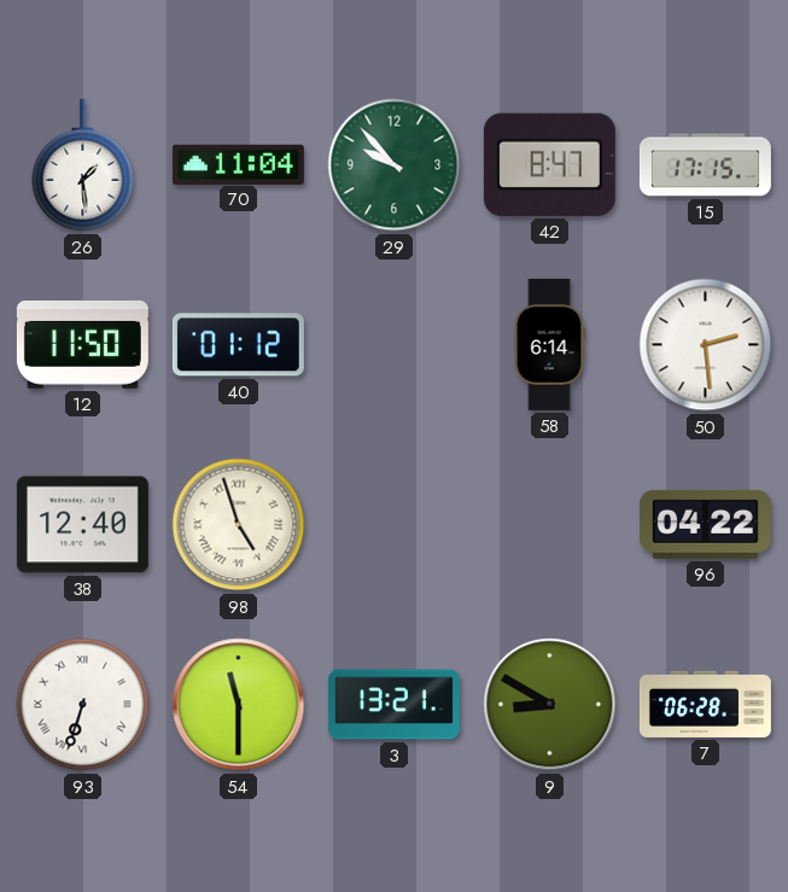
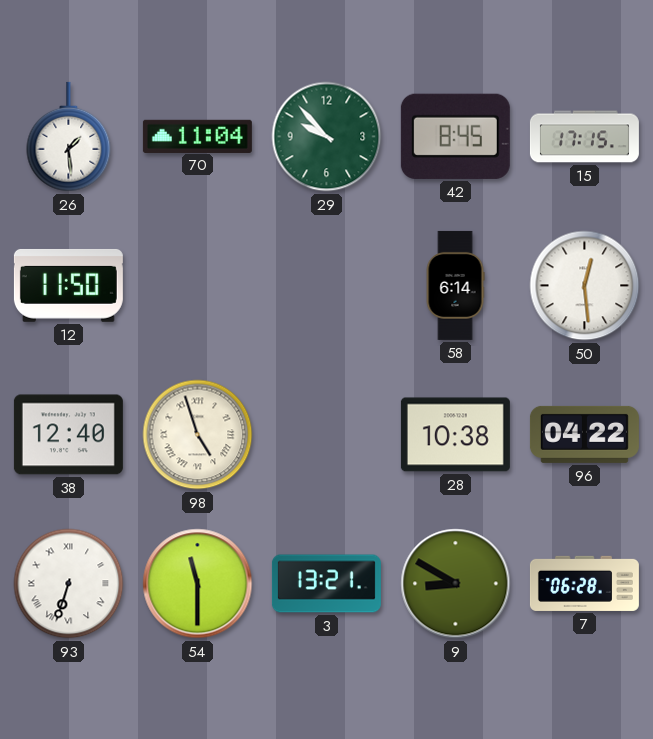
42: 8:47 -> 8:45 (455, 136)
40: 01:12 -> none (238, 345)
50: 2:29 -> 12:29 (585, 286)
28: none -> 10:38 (455, 435)
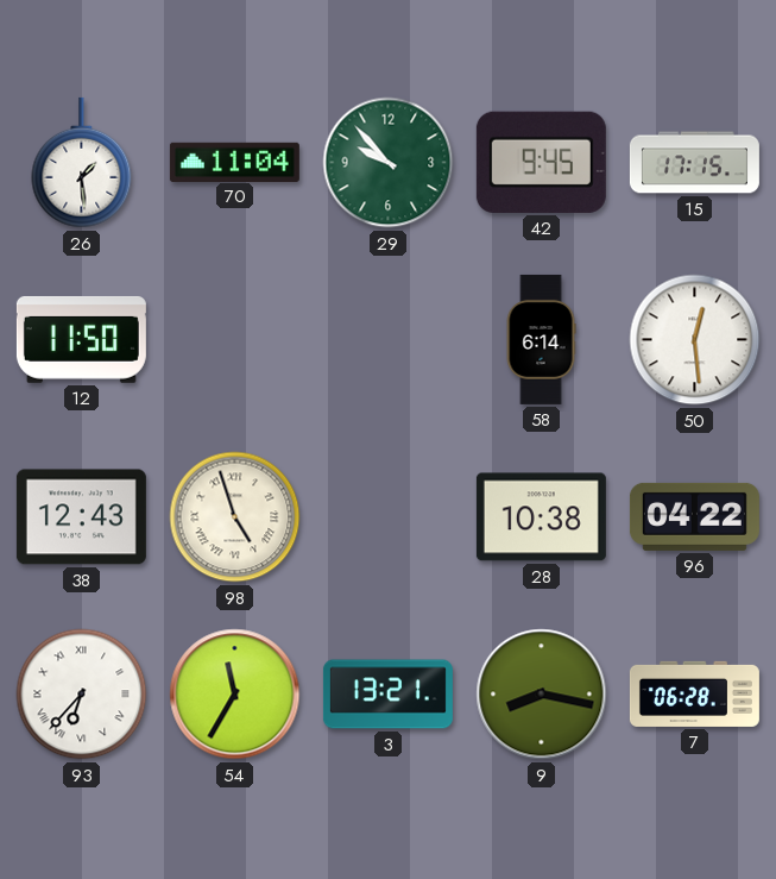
42: 8:45 -> 9:45 (541, 162)
38: 12:40 -> 12:43 (81, 517)
93: 6:33 -> 6:37 (82, 695)
54: 11:30 -> 11:35 (235, 695)
9: 8:50 -> 8:17 (542, 695)
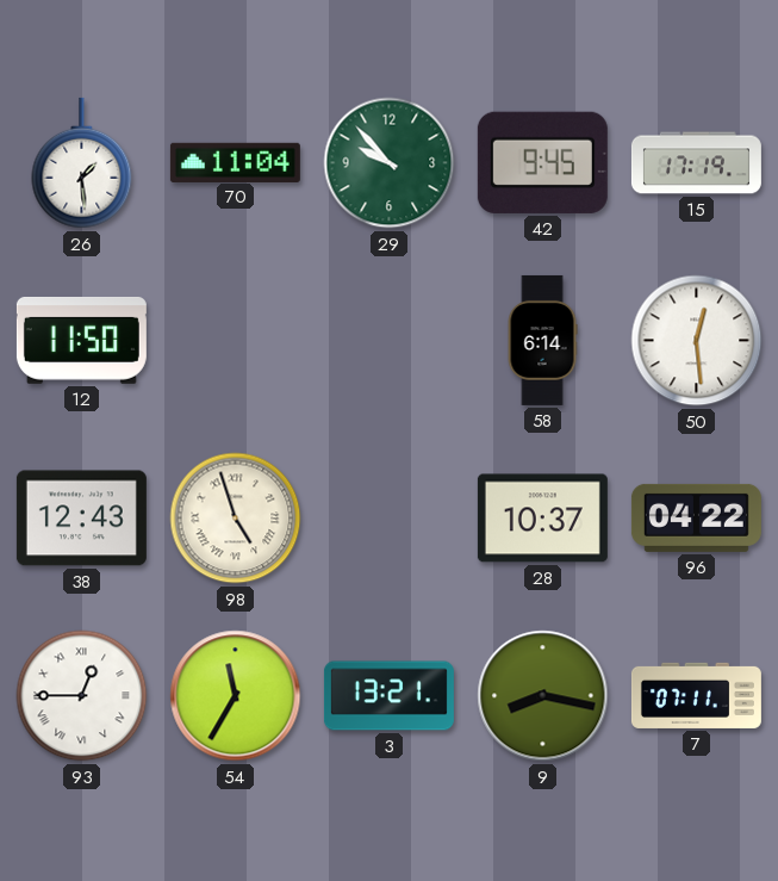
15: 17:15 -> 17:19 (696, 163)
28: 10:38 -> 10:37 (542, 519)
93: 6:37 -> 12:45 (82, 696)
7: 06:28 -> 07:11 (696, 695)
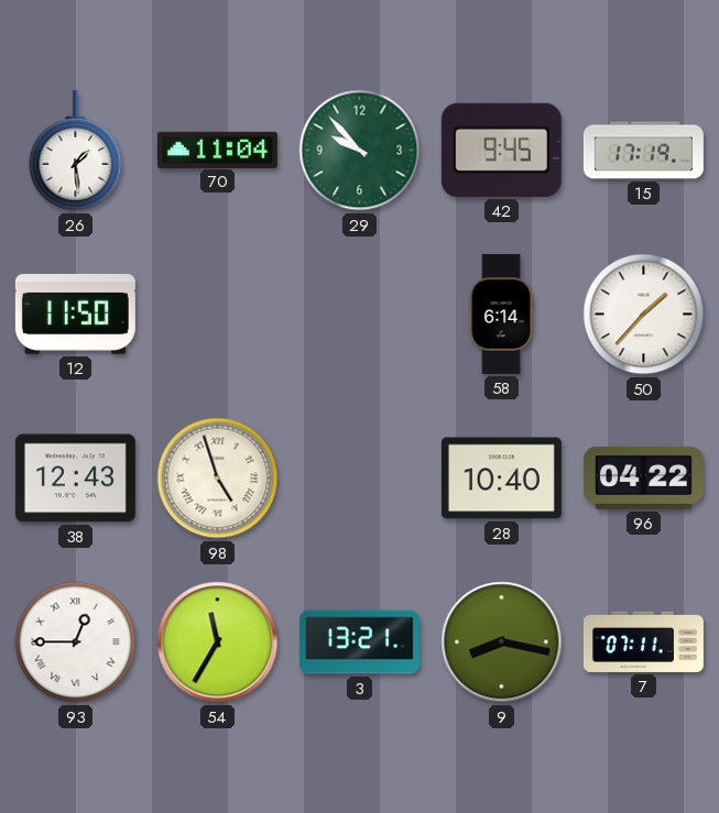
50: 12:29 -> 1:37 (644, 315)
28: 10:37 -> 10:40 (501, 479)
